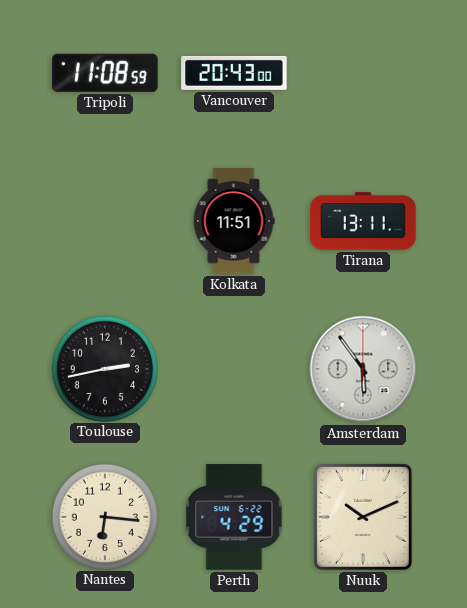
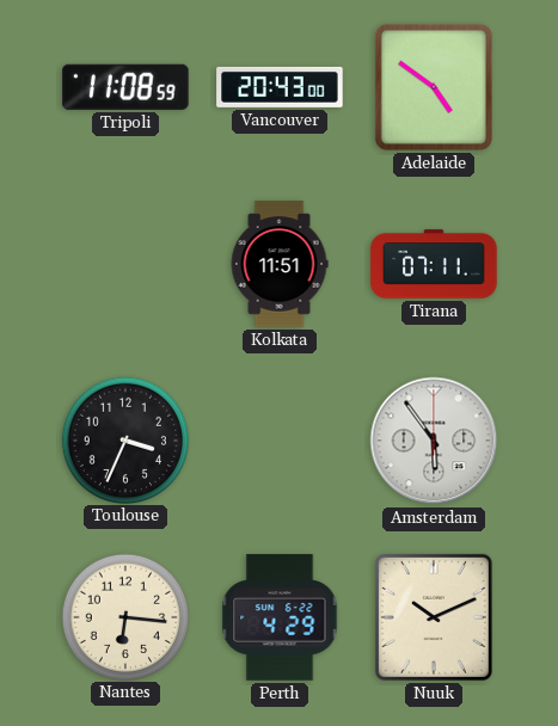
Adelaide: none -> 4:51 (434, 87)
Tirana: 13:11 -> 07:11 (434, 264)
Toulouse: 2:43 -> 3:34 (124, 439)
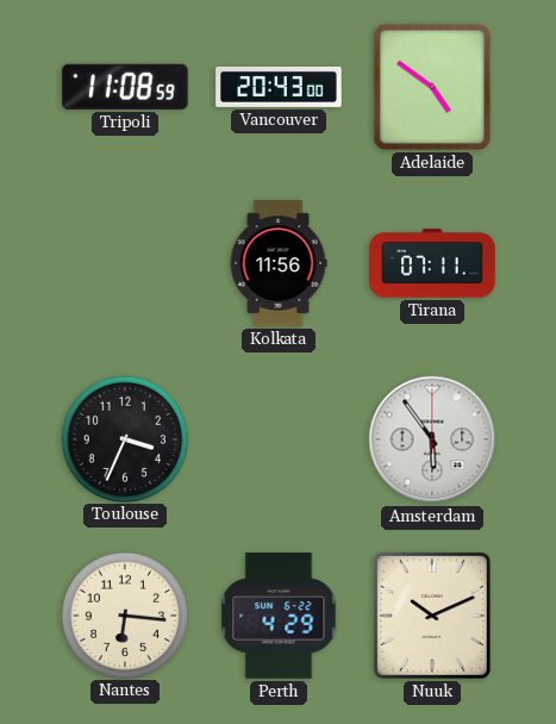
Kolkata: 11:51 -> 11:56 (279, 263)
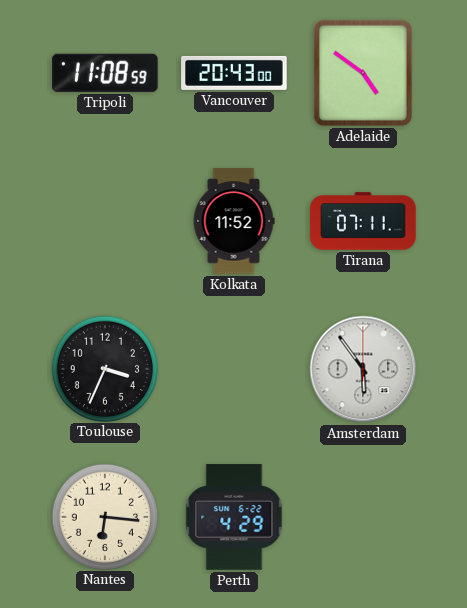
Kolkata: 11:56 -> 11:52 (234, 221)
Nuuk: 10:11 -> none (432, 616)
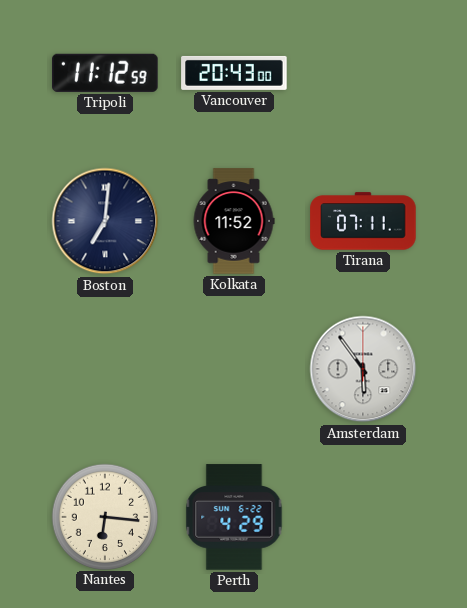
Tripoli: 11:08 -> 11:12 (106, 73)
Adelaide: 4:51 -> none (363, 73)
Boston: none -> 7:01 (105, 221)
Toulouse: 3:34 -> none (104, 368)
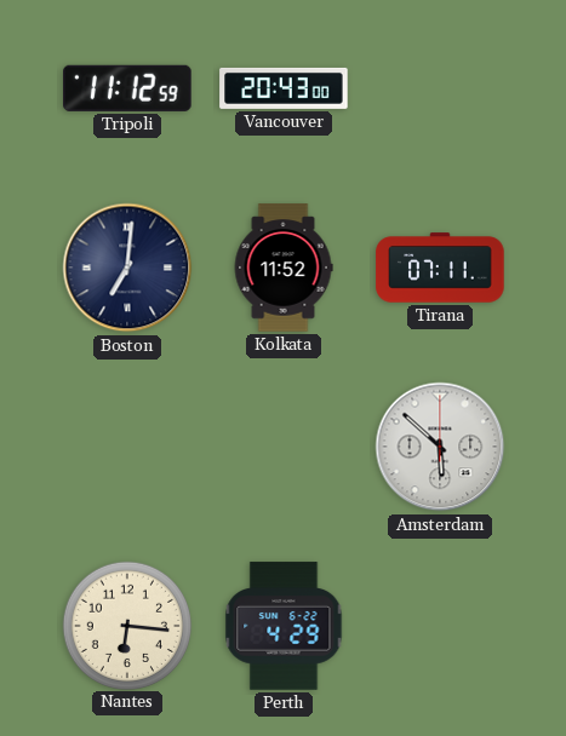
Amsterdam: 5:54 -> 5:52 (440, 447)
